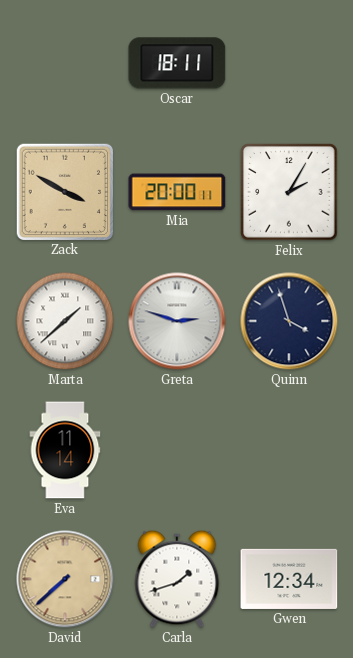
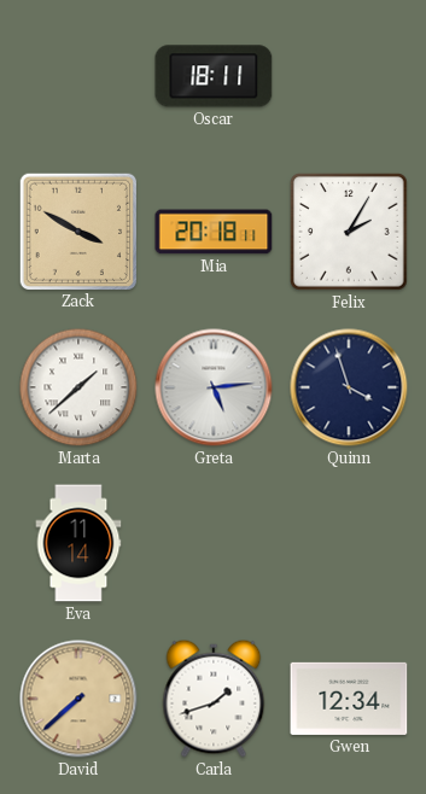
Mia: 20:00 -> 20:18 (214, 232)
Greta: 2:48 -> 5:14 (214, 387)
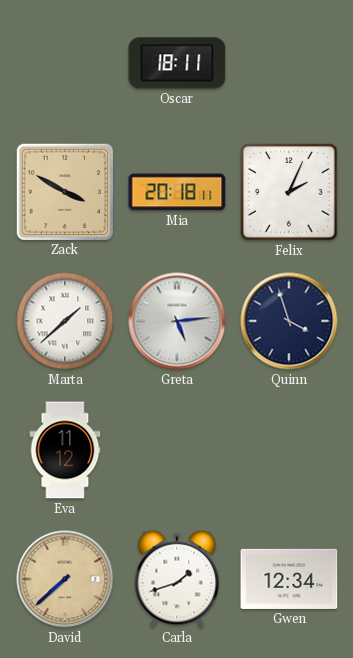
Felix: 2:05 -> 2:04 (289, 192)
Eva: 11:14 -> 11:12 (65, 450)
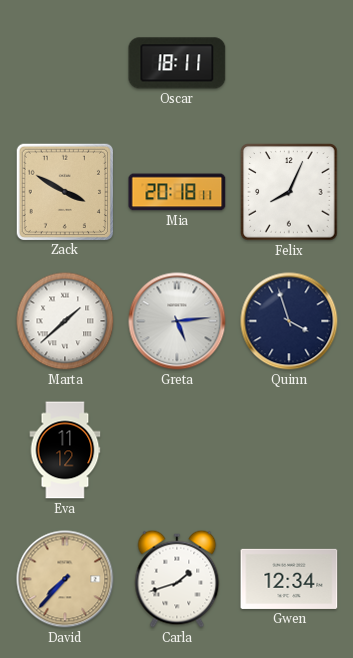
Felix: 2:04 -> 8:04 (289, 192)
David: 7:38 -> 7:37 (65, 579)
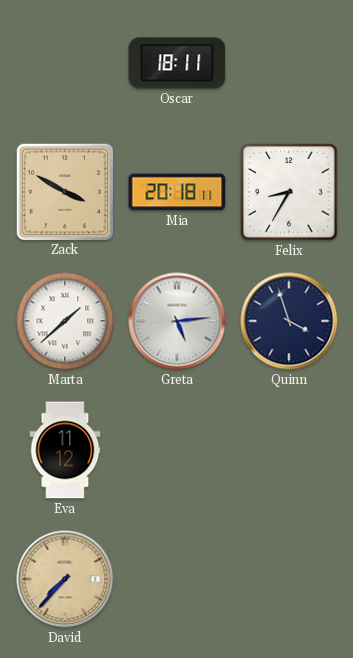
Felix: 8:04 -> 8:35 (289, 192)
Carla: 1:42 -> none (177, 579)
Gwen: 12:34 -> none (289, 579)
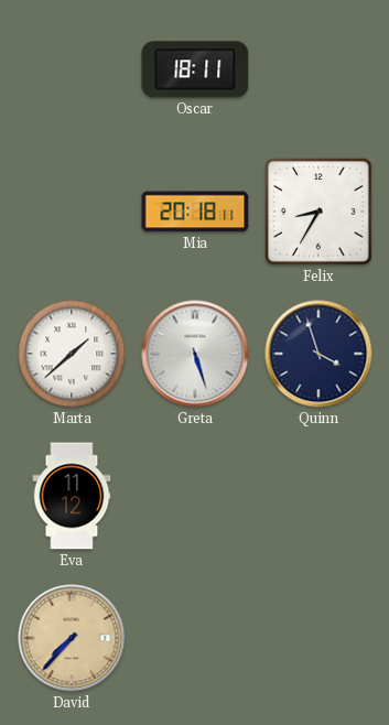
Zack: 3:50 -> none (64, 191)
Greta: 5:14 -> 5:27 (195, 354)
